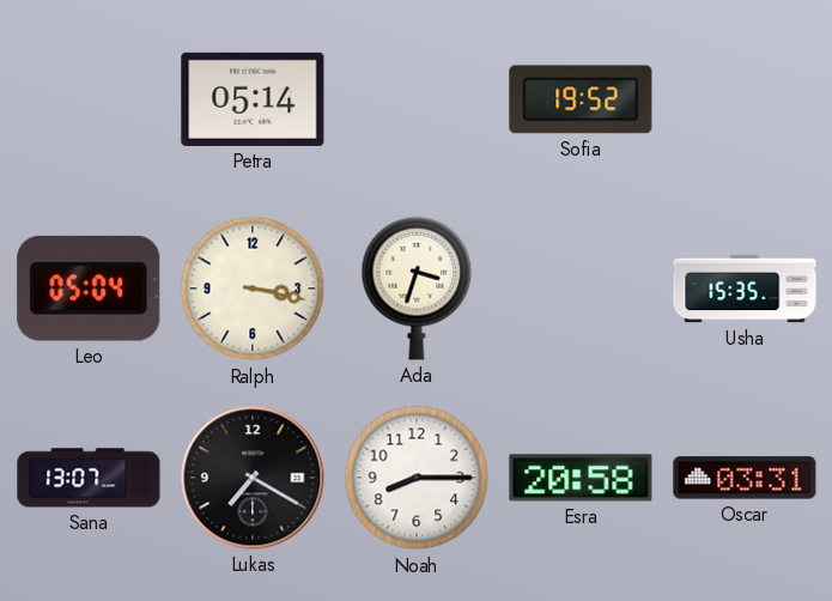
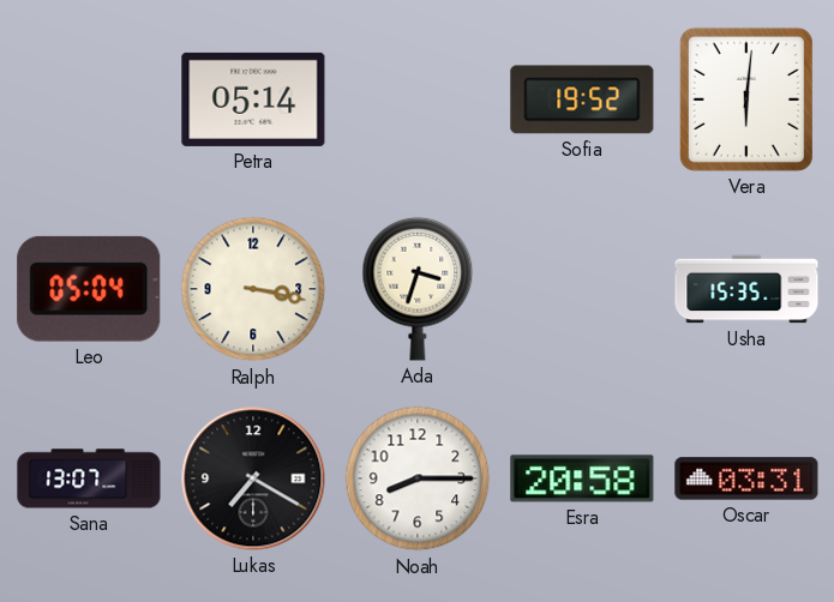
Vera: none -> 6:01 (746, 100)
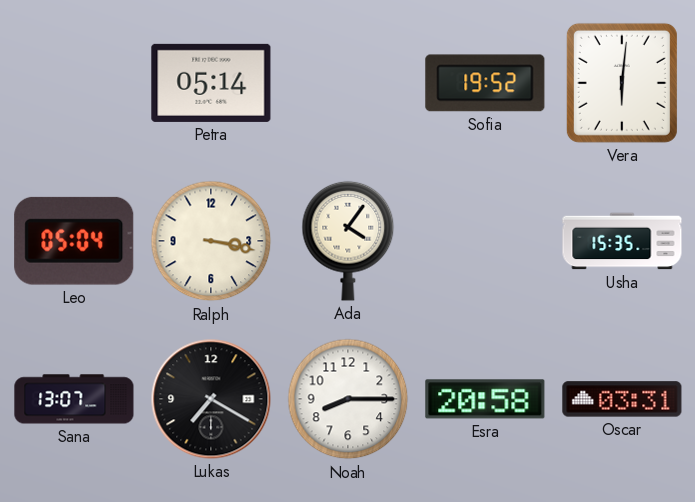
Ada: 3:33 -> 4:06 (348, 241)
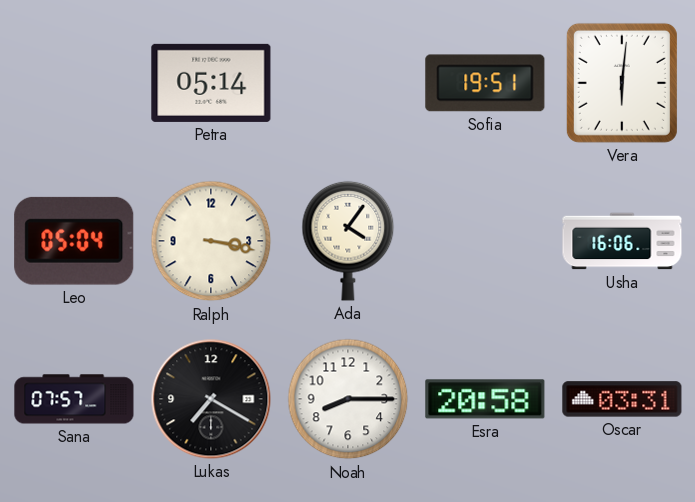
Sofia: 19:52 -> 19:51 (485, 83)
Usha: 15:35 -> 16:06 (622, 241)
Sana: 13:07 -> 07:57 (74, 399)
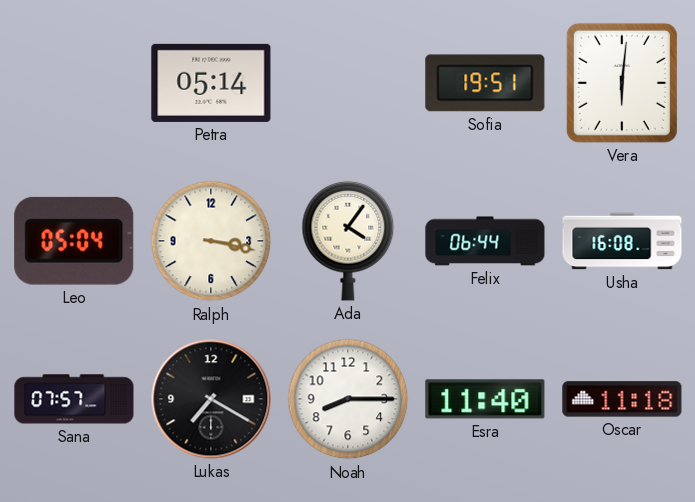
Felix: none -> 06:44 (485, 241)
Usha: 16:06 -> 16:08 (622, 241)
Esra: 20:58 -> 11:40 (485, 399)
Oscar: 03:31 -> 11:18 (622, 399)
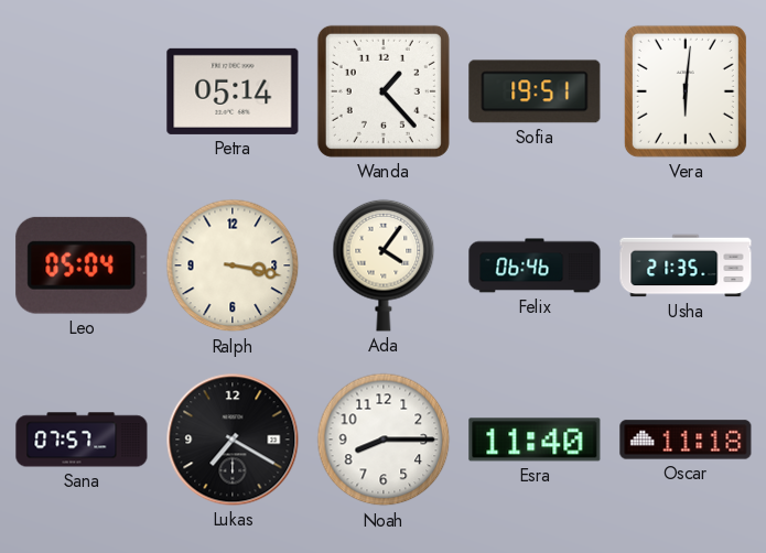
Wanda: none -> 1:23 (384, 91)
Felix: 06:44 -> 06:46 (535, 265)
Usha: 16:08 -> 21:35 (686, 265)
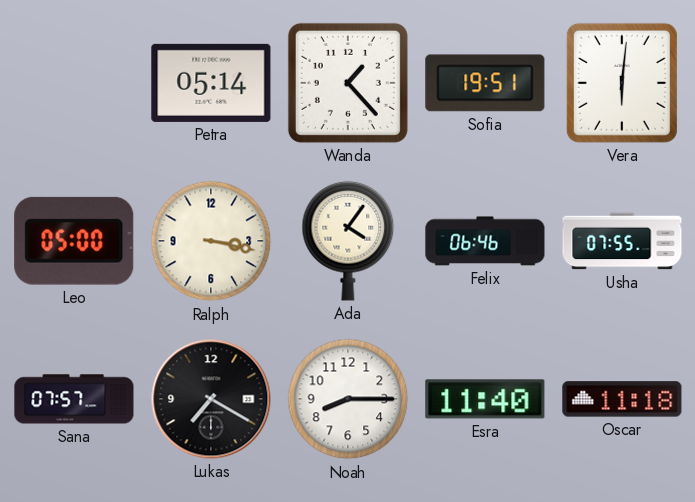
Leo: 05:04 -> 05:00 (74, 241)
Usha: 21:35 -> 07:55 (622, 241)
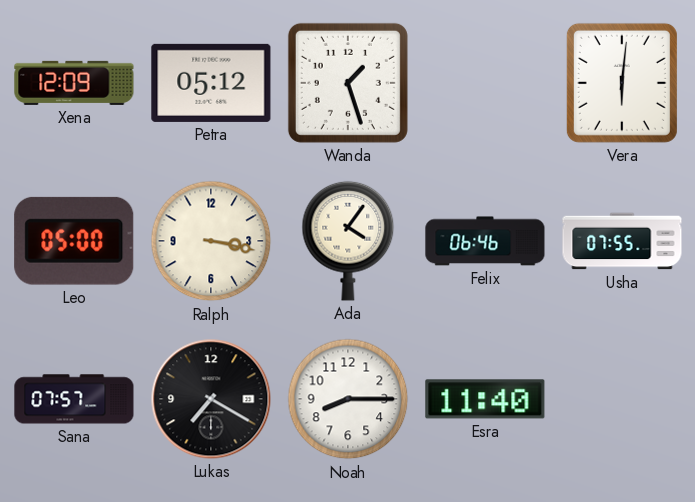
Xena: none -> 12:09 (74, 83)
Petra: 05:14 -> 05:12 (211, 83)
Wanda: 1:23 -> 1:27 (348, 83)
Sofia: 19:51 -> none (485, 83)
Oscar: 11:18 -> none (622, 399)
